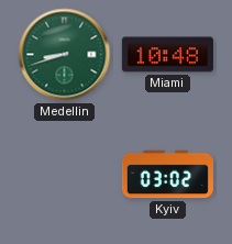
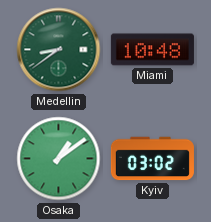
Medellin: 8:42 -> 8:39 (59, 50)
Osaka: none -> 1:09 (59, 159)
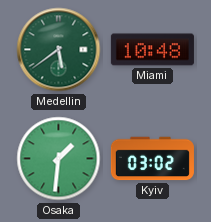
Medellin: 8:39 -> 5:39 (59, 50)
Osaka: 1:09 -> 1:31 (59, 159)
